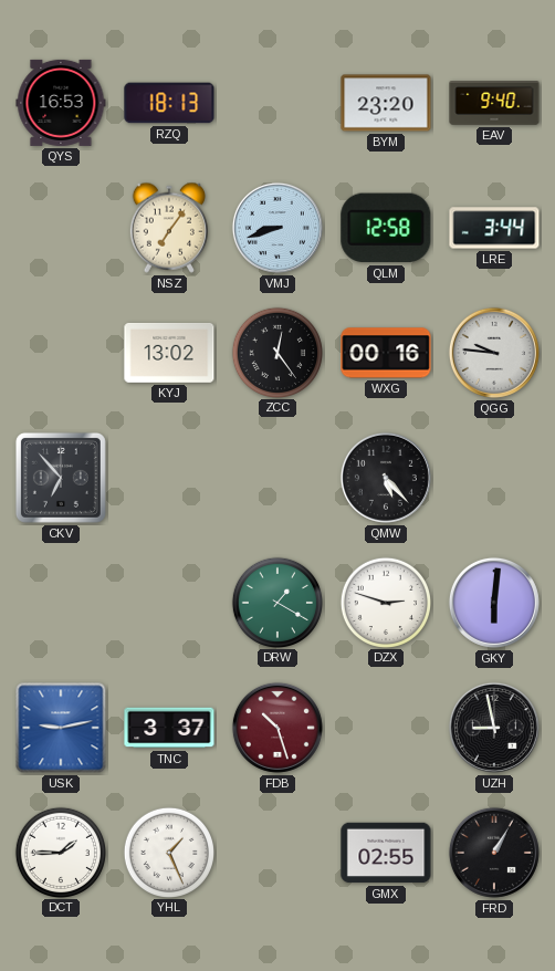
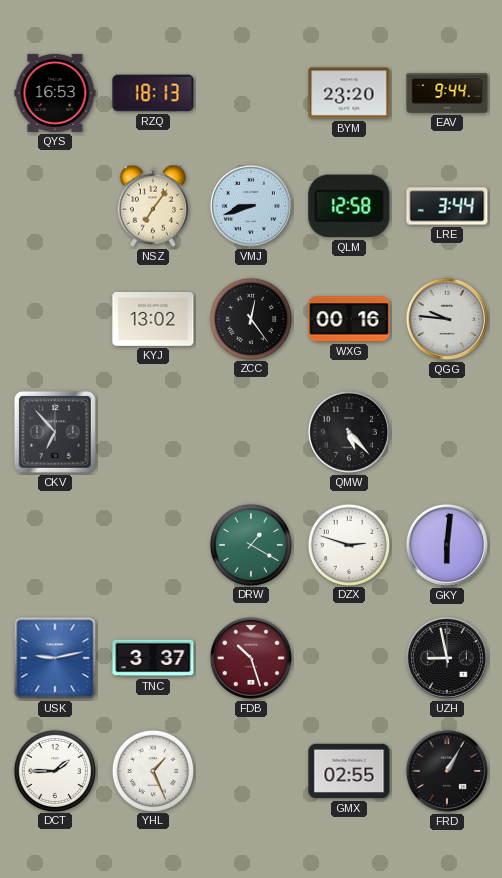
EAV: 9:40 -> 9:44 (447, 94)
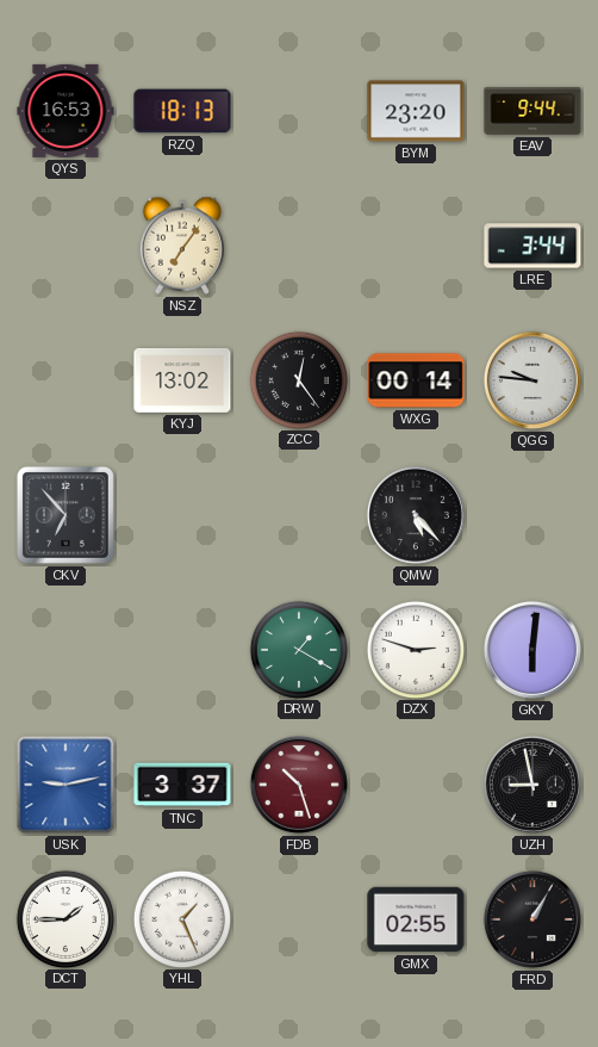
VMJ: 8:42 -> none (251, 206)
QLM: 12:58 -> none (349, 206)
WXG: 00:16 -> 00:14 (416, 380)
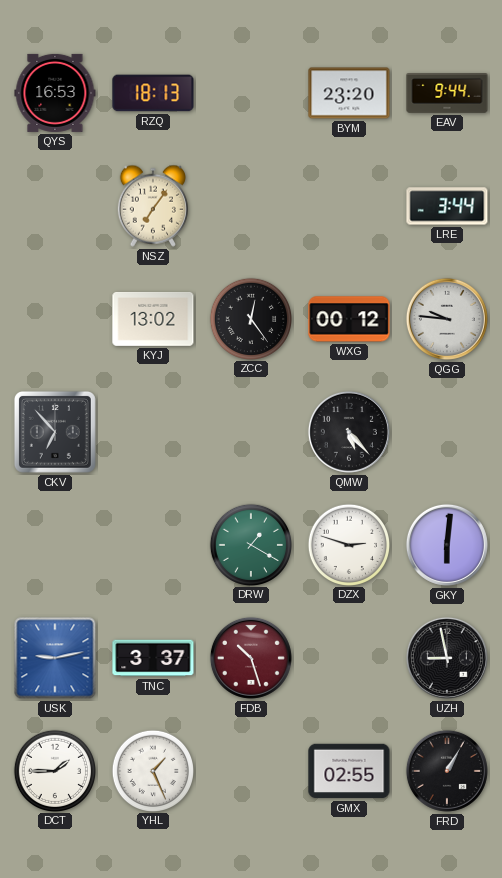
WXG: 00:14 -> 00:12 (349, 319)
